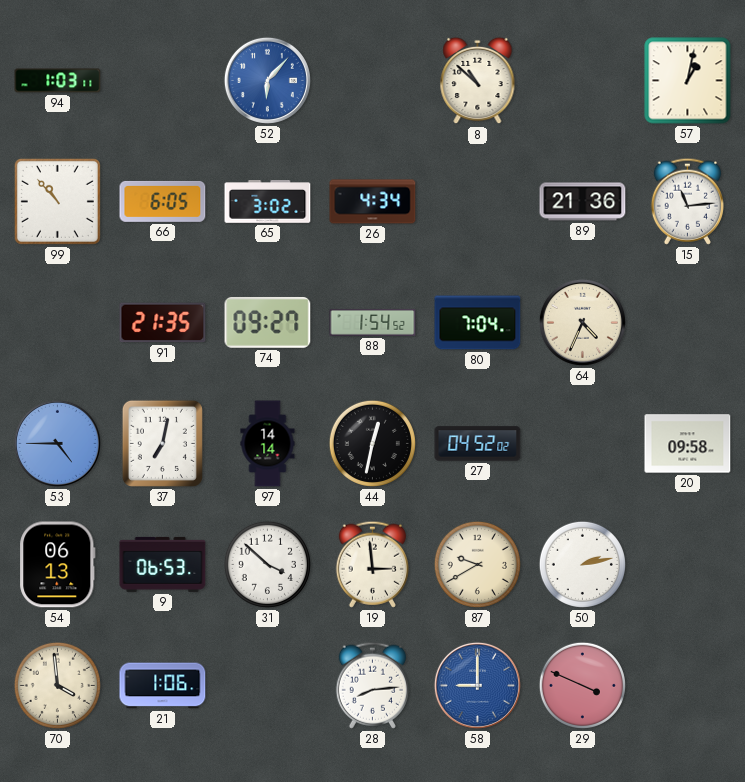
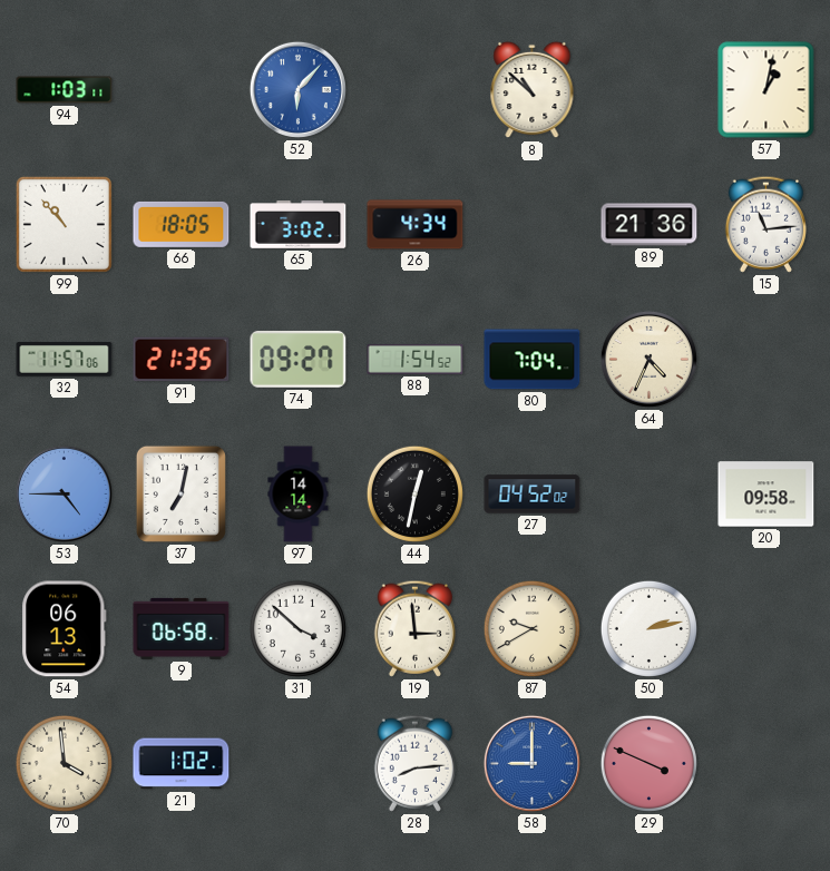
66: 6:05 -> 18:05 (182, 224)
32: none -> 11:57 (65, 360)
9: 06:53 -> 06:58 (182, 628)
21: 1:06 -> 1:02 (182, 764)
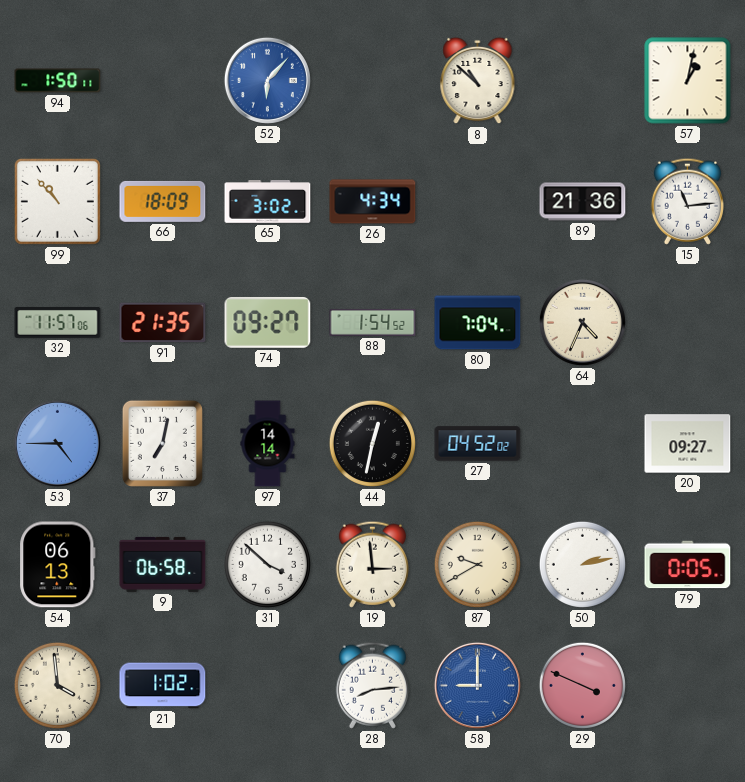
94: 1:03 -> 1:50 (58, 81)
66: 18:05 -> 18:09 (163, 201)
20: 09:58 -> 09:27 (688, 444)
79: none -> 0:05 (688, 565)
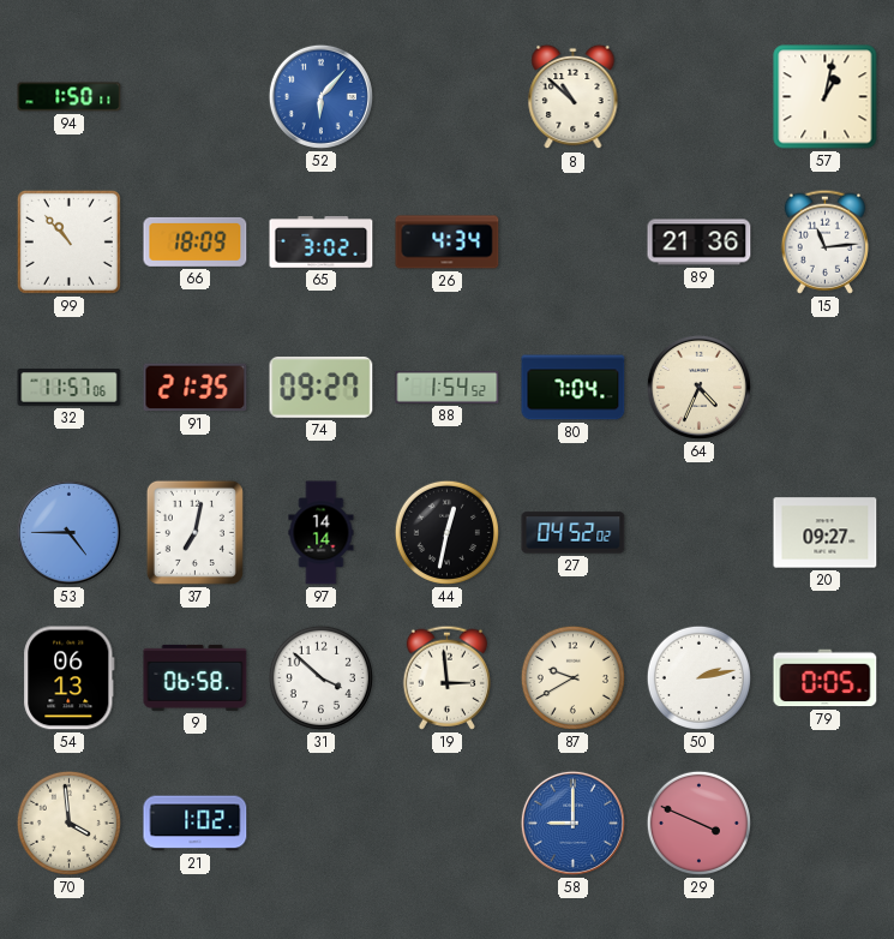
28: 8:14 -> none (372, 685)
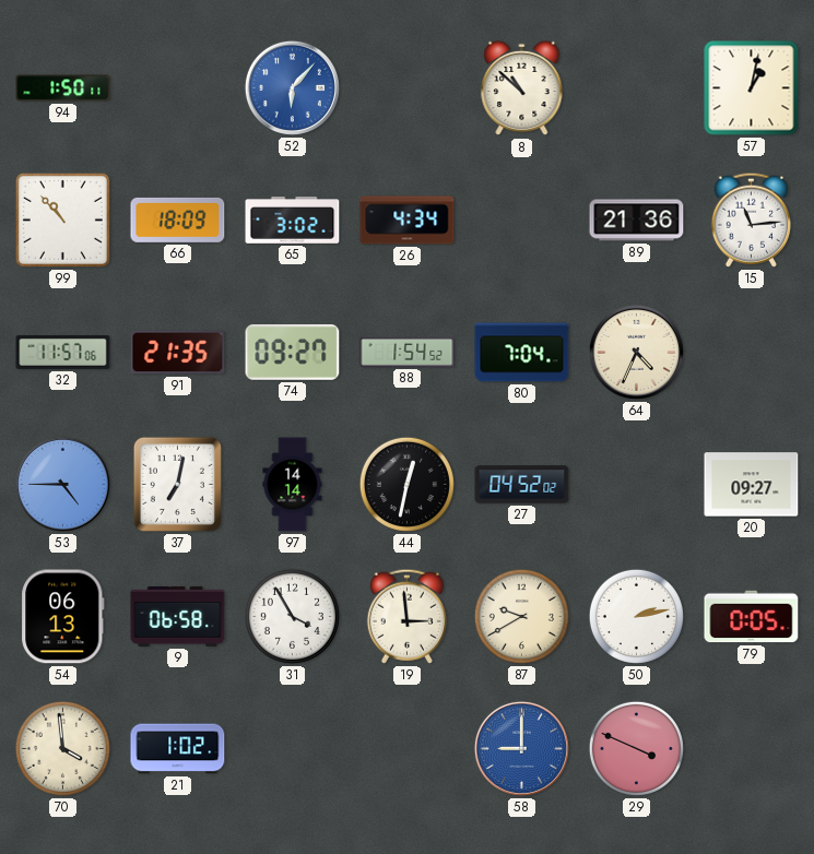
31: 3:52 -> 3:55 (292, 616)
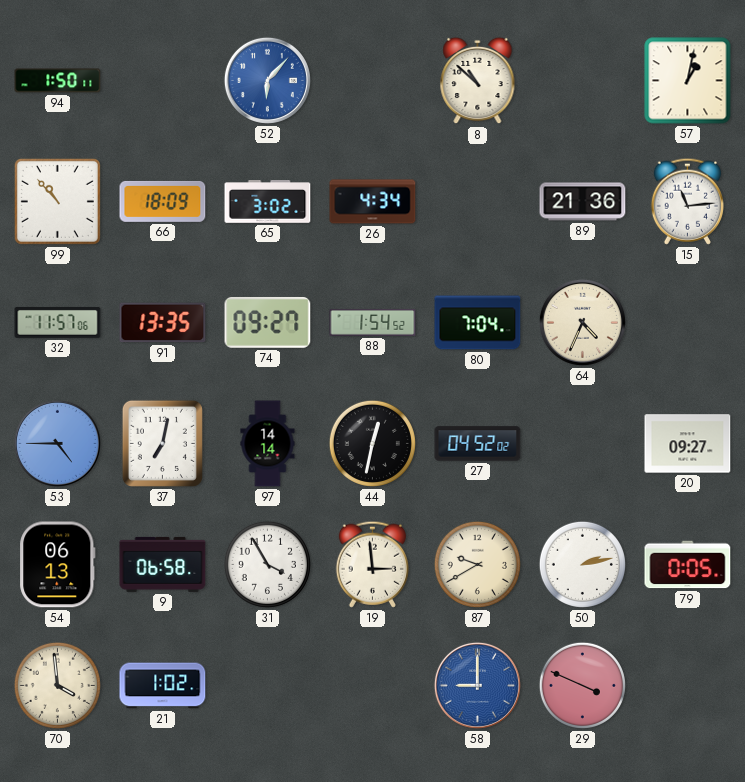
91: 21:35 -> 13:35 (163, 323)
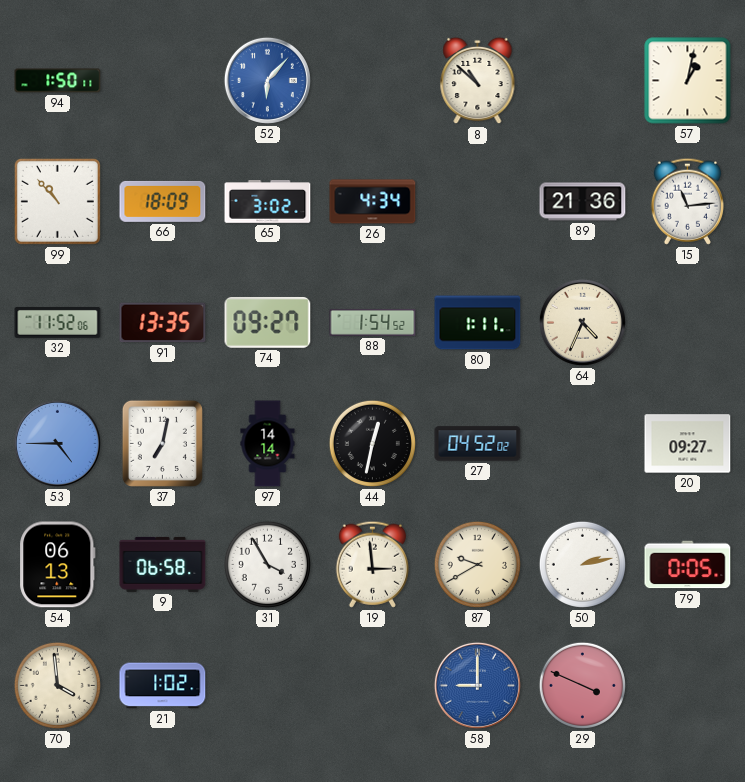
32: 11:57 -> 11:52 (58, 323)
80: 7:04 -> 1:11 (478, 323)
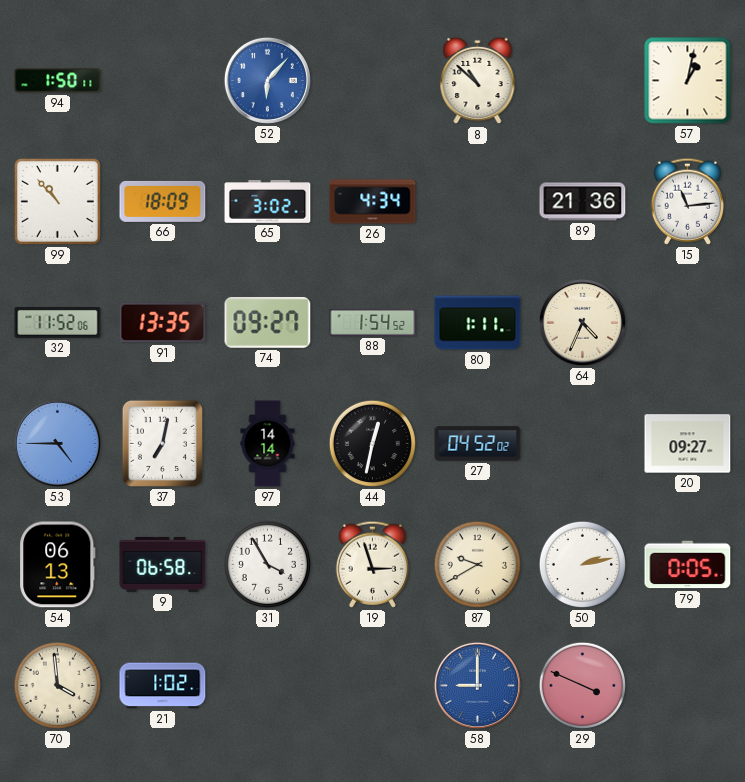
19: 2:59 -> 2:57 (372, 564)
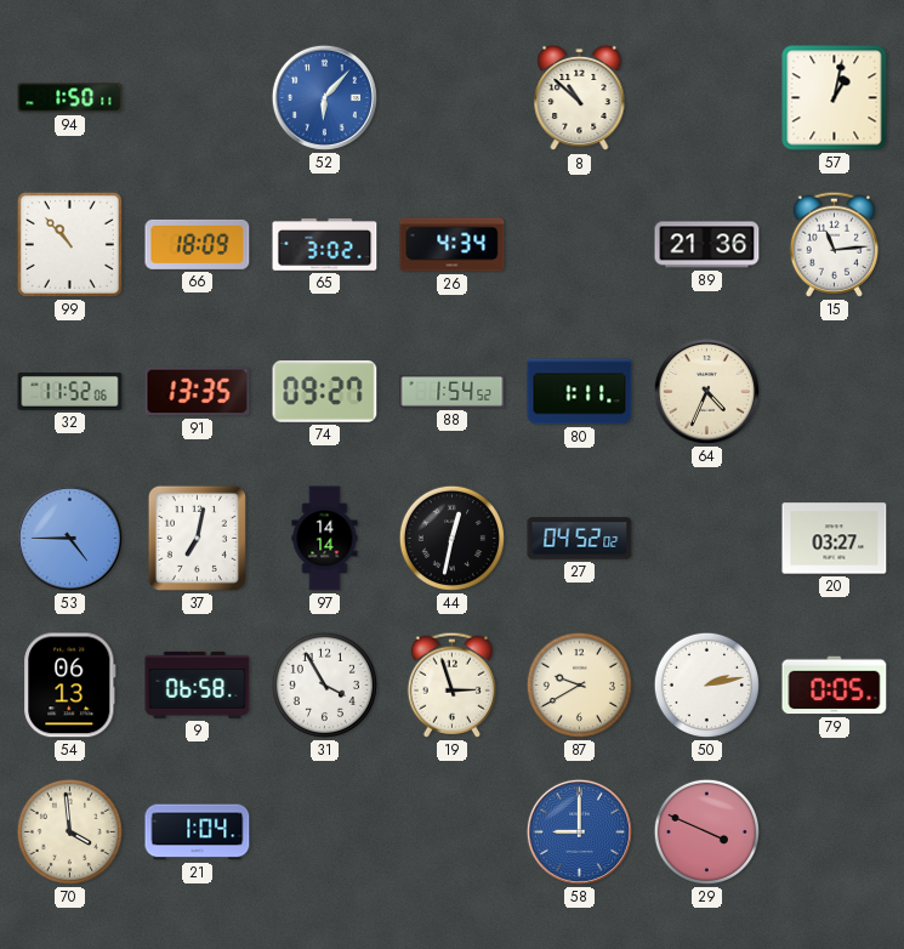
20: 09:27 -> 03:27 (835, 539)
21: 1:02 -> 1:04 (198, 832)
